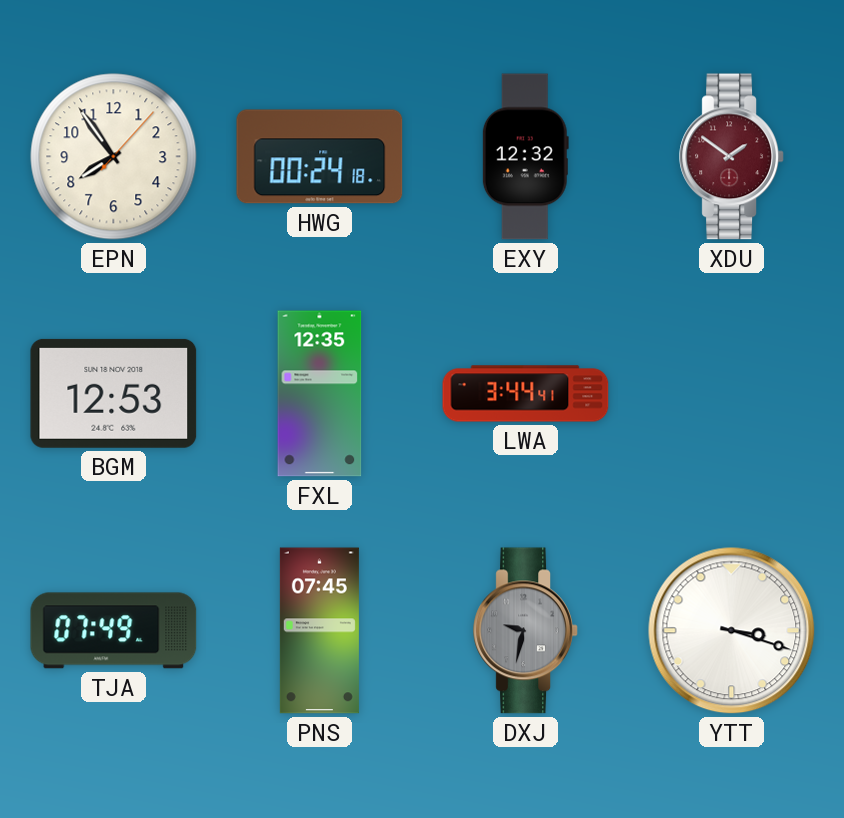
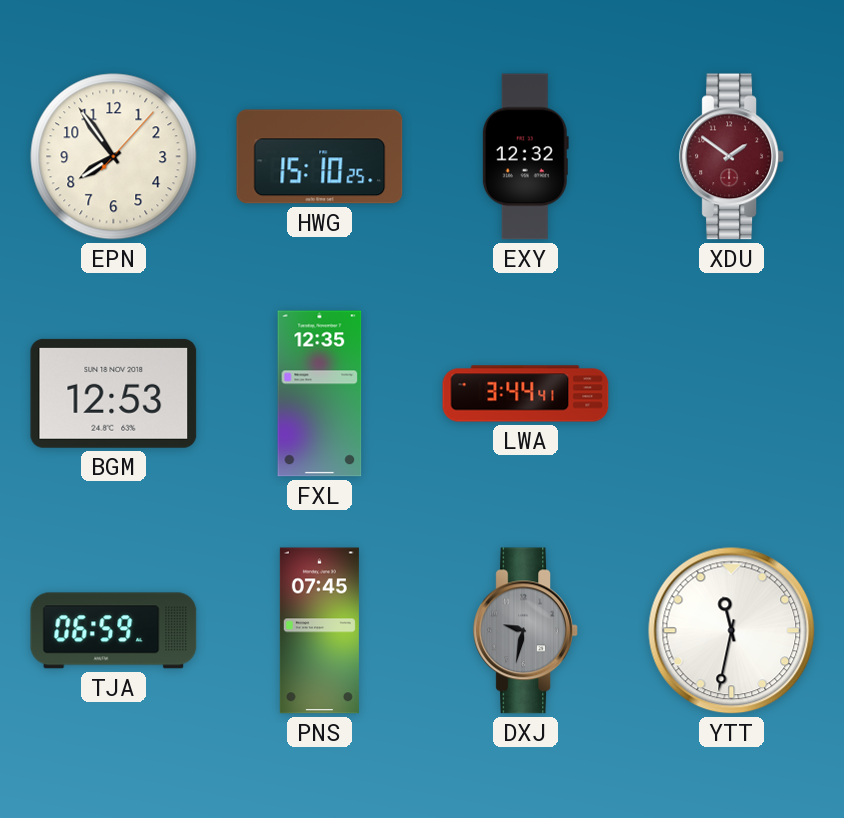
HWG: 00:24 -> 15:10 (320, 157)
TJA: 07:49 -> 06:59 (114, 631)
YTT: 3:18 -> 11:32 (732, 631)
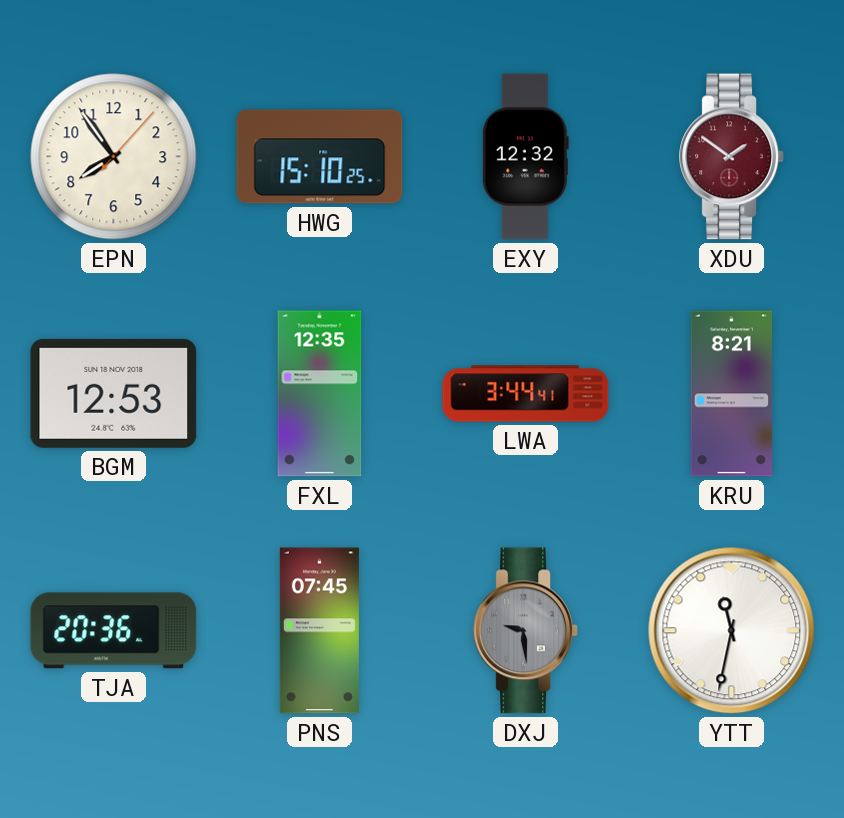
KRU: none -> 8:21 (732, 394)
TJA: 06:59 -> 20:36 (114, 631)
DXJ: 9:32 -> 9:29 (526, 631)
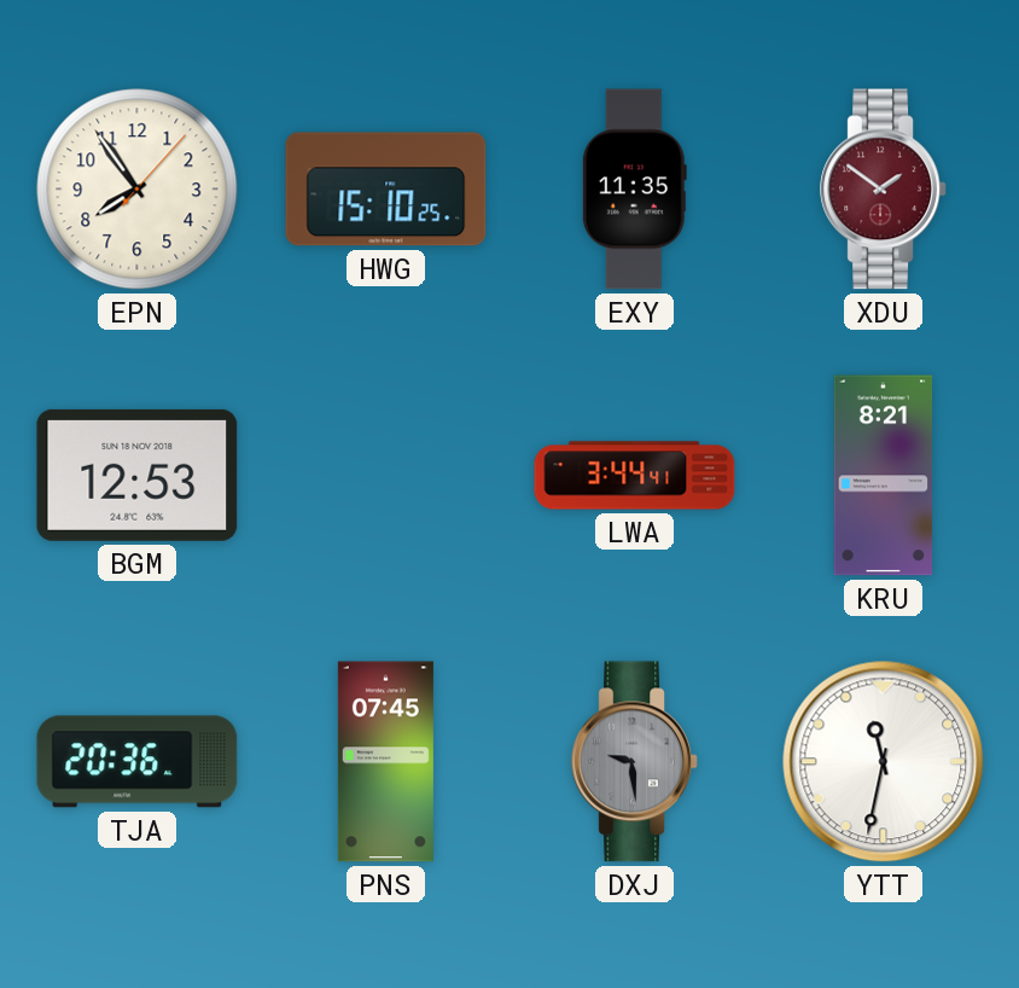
EXY: 12:32 -> 11:35 (634, 190)
FXL: 12:35 -> none (320, 394)
